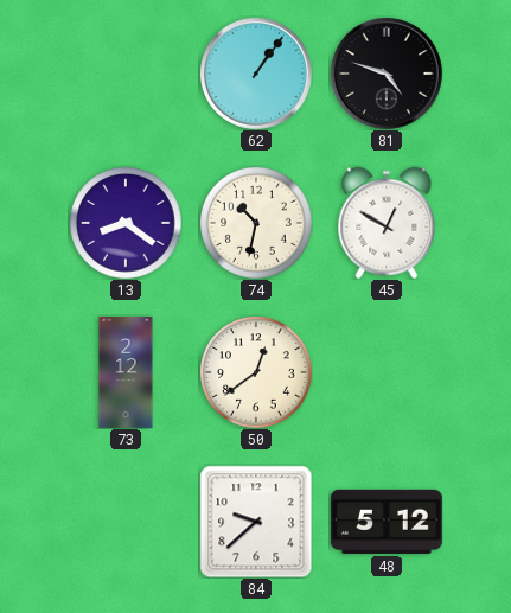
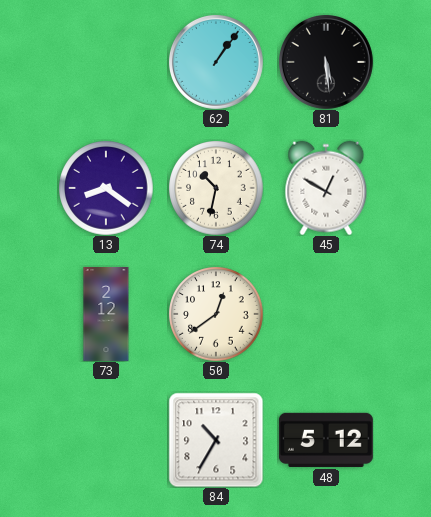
81: 4:48 -> 5:29 (326, 62)
84: 9:38 -> 10:35 (216, 440)
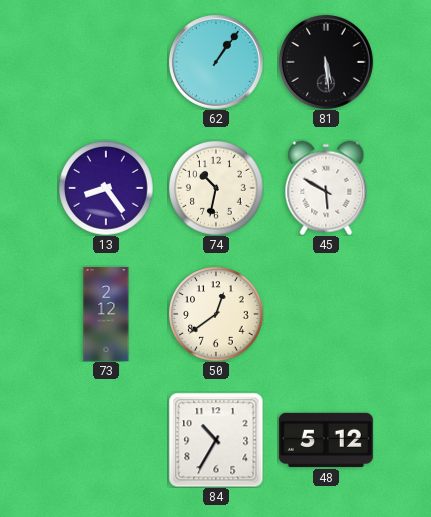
13: 8:21 -> 8:24 (106, 188)
45: 12:50 -> 5:50 (326, 188)
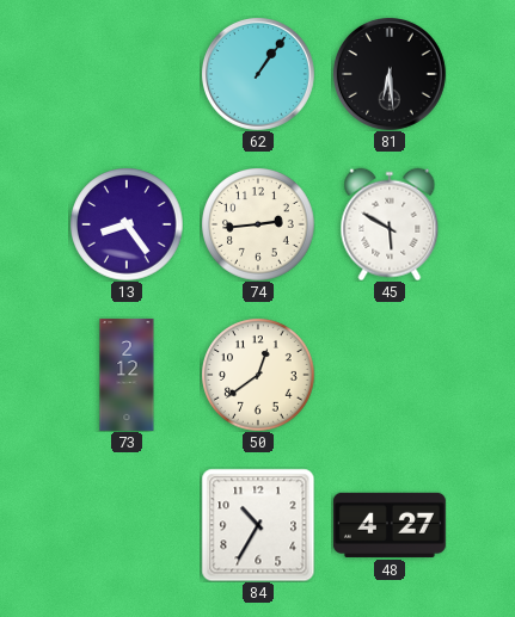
81: 5:29 -> 6:29 (390, 74)
74: 10:32 -> 2:44 (258, 224)
48: 5:12 -> 4:27 (390, 525)
